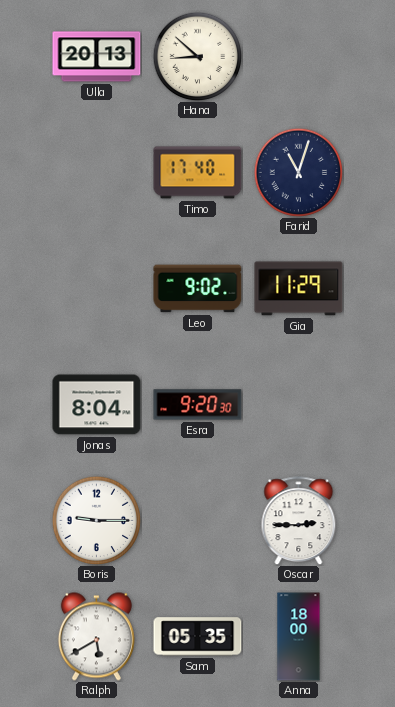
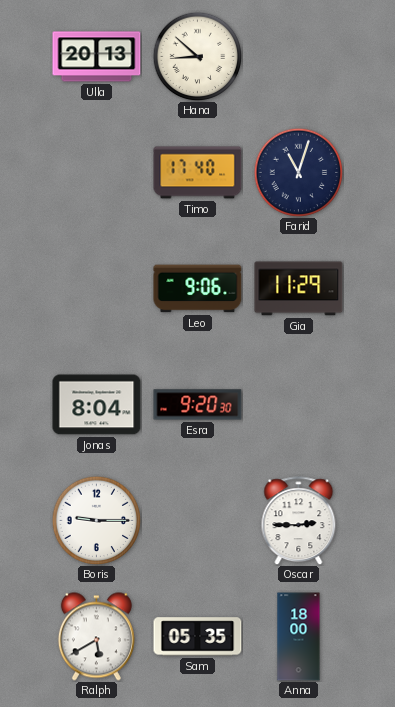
Leo: 9:02 -> 9:06 (198, 289)
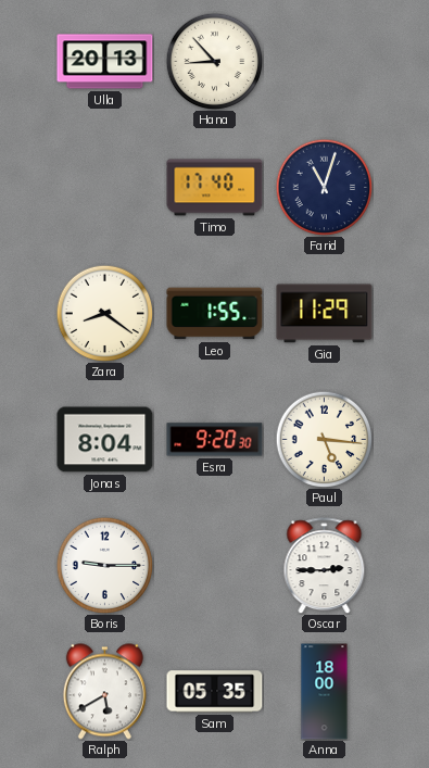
Hana: 8:52 -> 8:53 (214, 61)
Zara: none -> 8:21 (104, 313)
Leo: 9:06 -> 1:55 (215, 314)
Paul: none -> 5:16 (324, 439)
